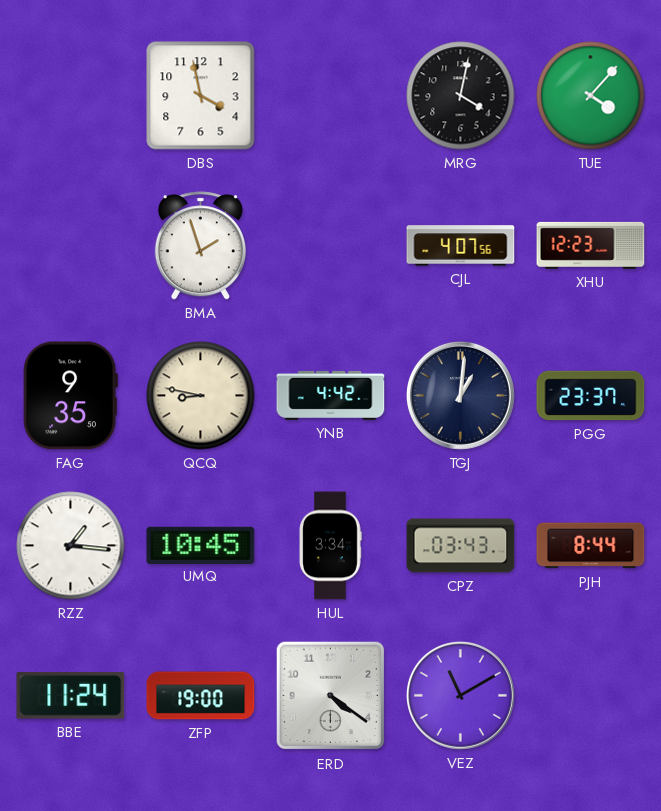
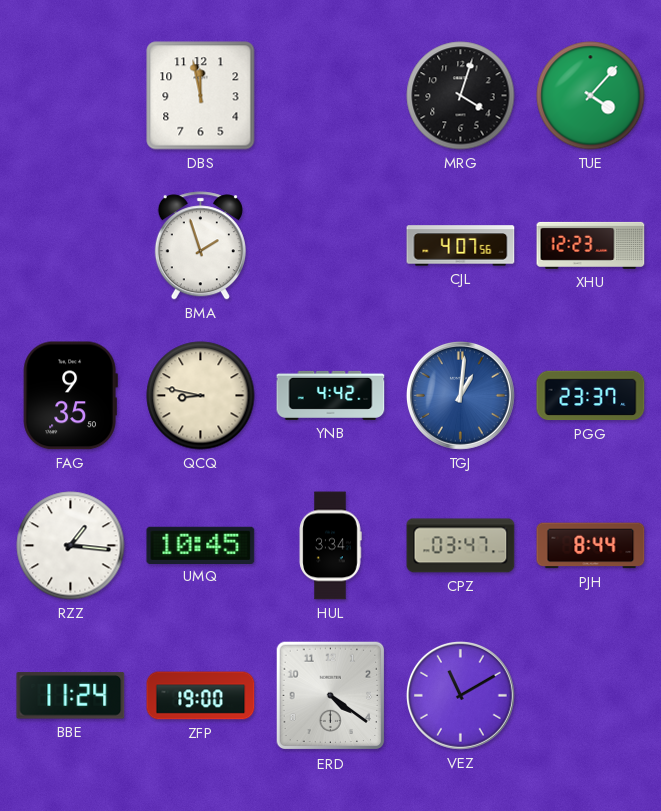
DBS: 3:58 -> 11:58 (201, 96)
MRG: 4:02 -> 4:03 (461, 96)
TGJ dial: navy -> blue (460, 395)
CPZ: 03:43 -> 03:47 (461, 546)
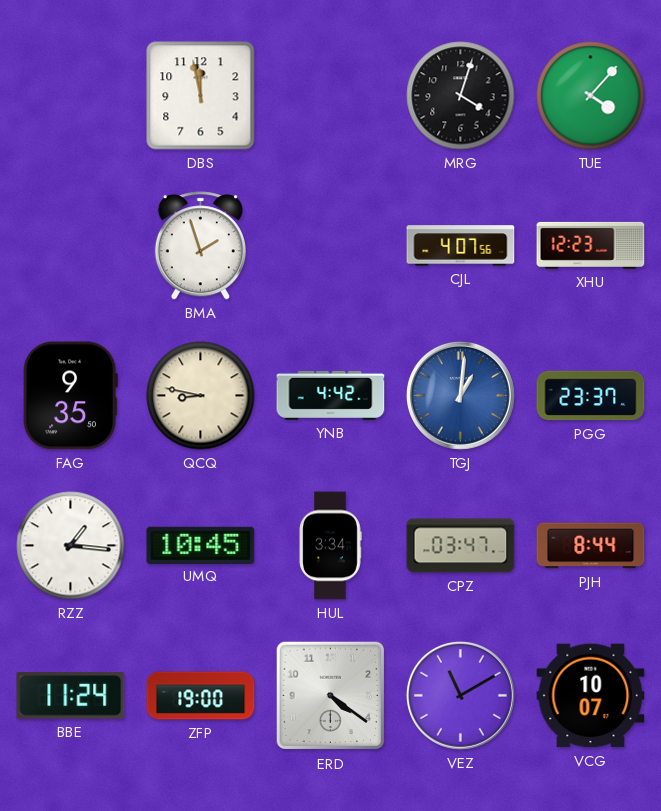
VCG: none -> 10:07 (591, 696)
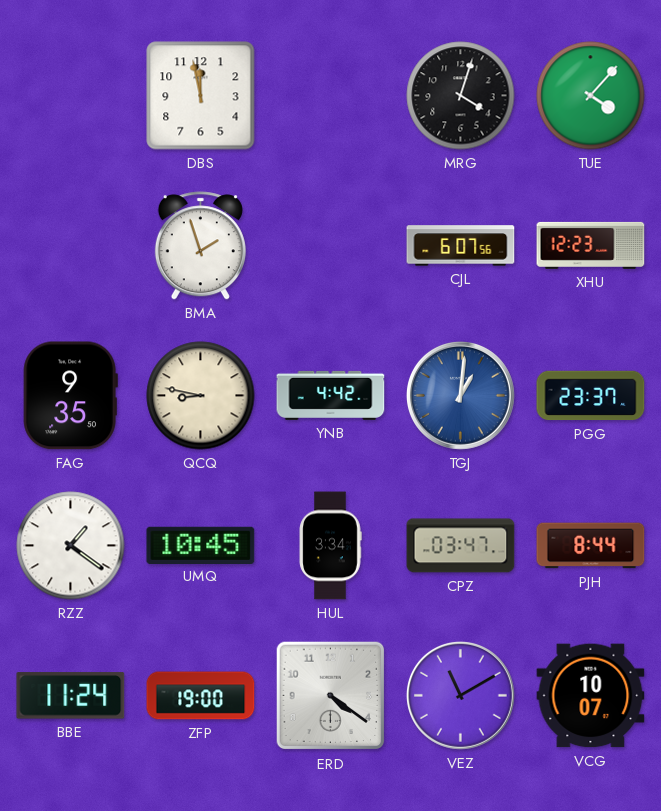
CJL: 4:07 -> 6:07 (461, 246)
RZZ: 1:16 -> 1:21 (71, 546)
